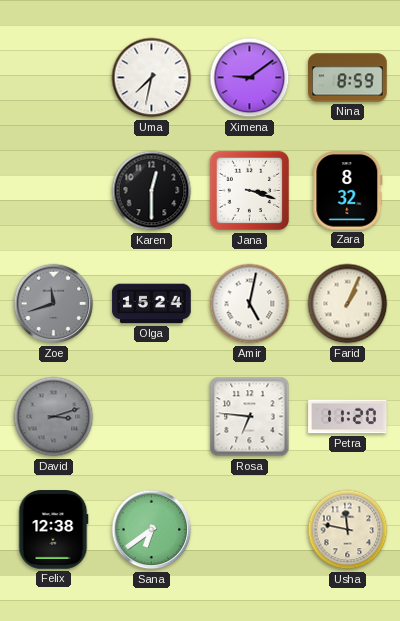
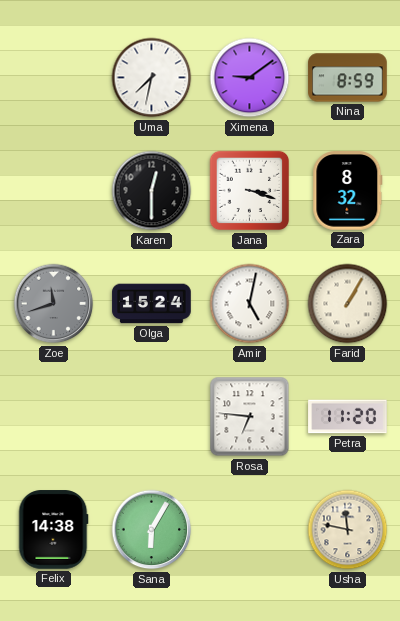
Farid: 1:04 -> 1:05 (348, 304)
David: 3:12 -> none (54, 417)
Felix: 12:38 -> 14:38 (54, 530)
Sana: 6:39 -> 6:05 (152, 530)
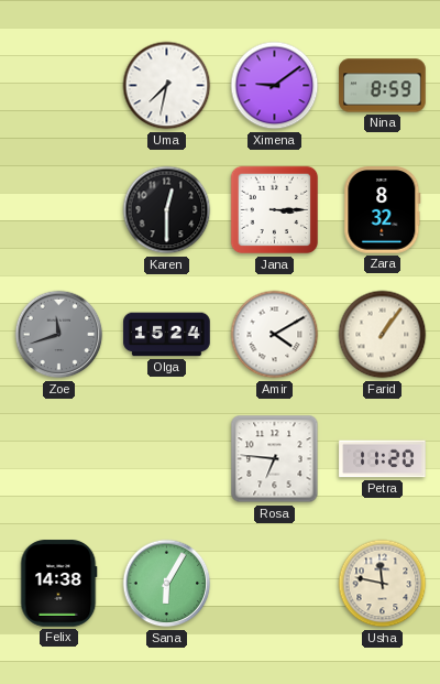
Jana: 3:18 -> 3:15 (275, 210)
Amir: 5:02 -> 4:10 (275, 335)
Farid: 1:05 -> 1:06 (383, 335)
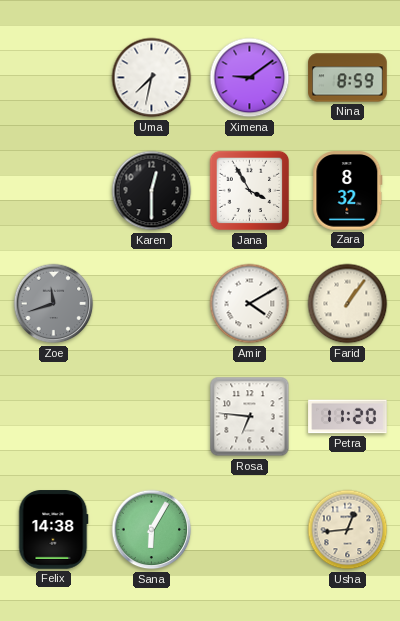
Jana: 3:15 -> 3:55 (250, 191)
Olga: 15:24 -> none (167, 335)
Usha: 11:47 -> 12:44 (348, 530)
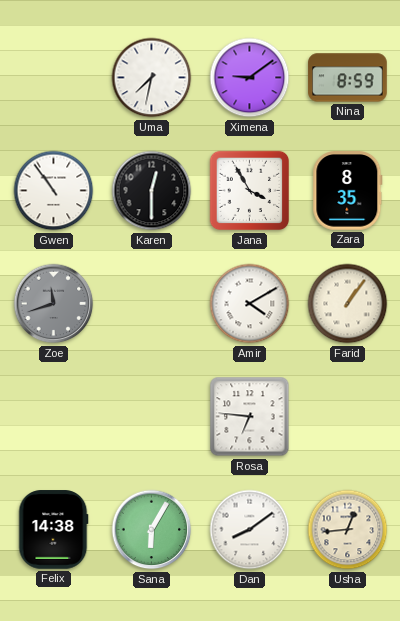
Gwen: none -> 10:54 (54, 191)
Zara: 8:32 -> 8:35 (348, 191)
Petra: 11:20 -> none (348, 417)
Dan: none -> 8:09 (250, 530)
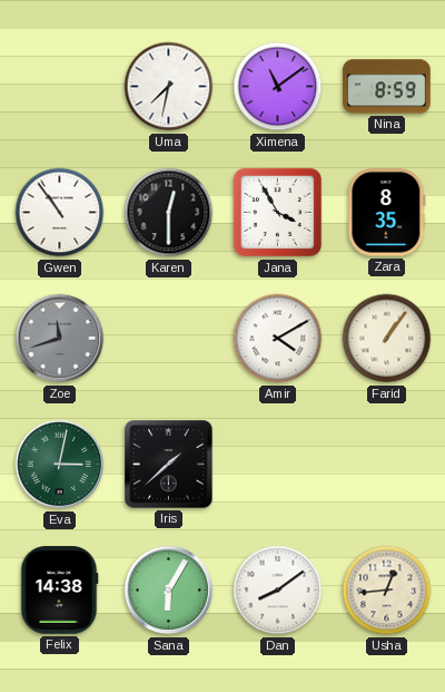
Ximena: 9:09 -> 11:09 (278, 87)
Eva: none -> 3:02 (60, 465)
Iris: none -> 1:38 (169, 465)
Rosa: 6:46 -> none (250, 417)
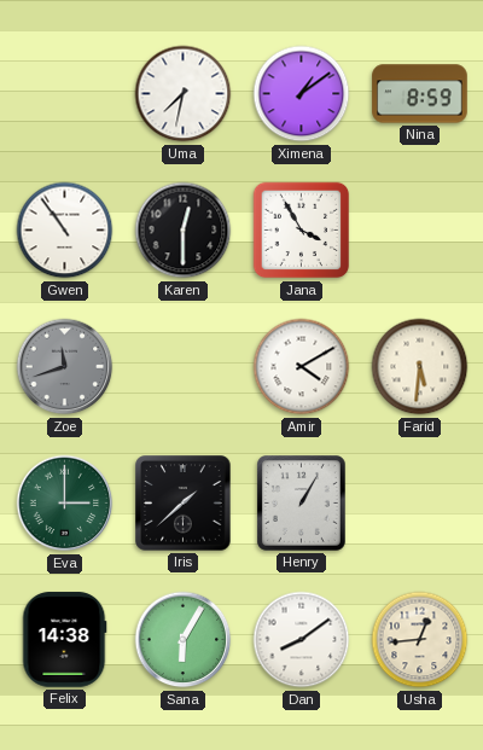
Ximena: 11:09 -> 1:09 (302, 94)
Zara: 8:35 -> none (387, 213)
Farid: 1:06 -> 5:31 (420, 367)
Eva: 3:02 -> 3:00 (65, 504)
Henry: none -> 1:05 (302, 504)
